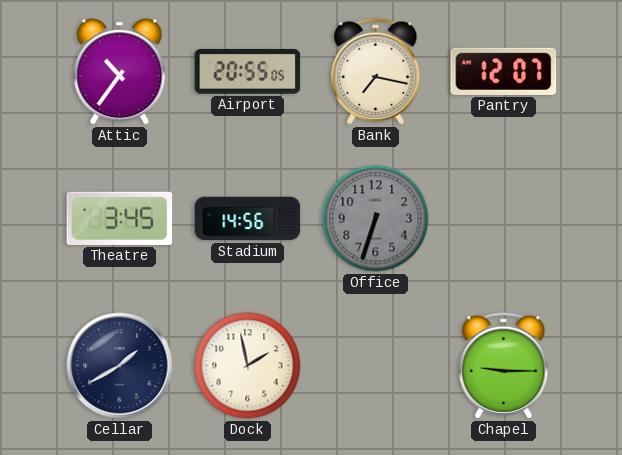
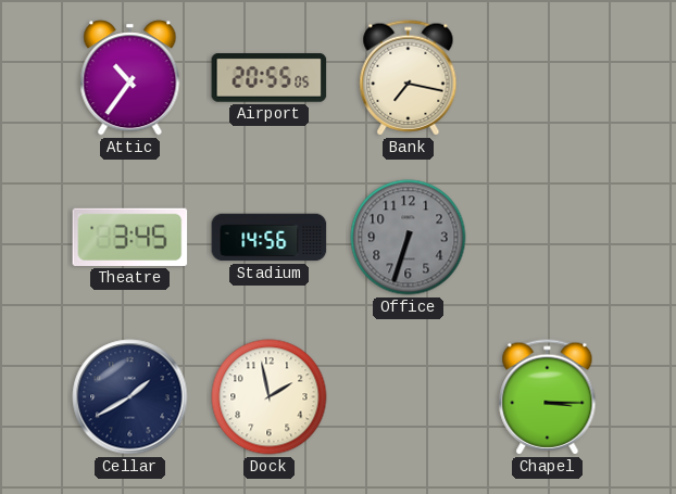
Pantry: 12:07 -> none (504, 71)
Chapel: 9:15 -> 3:15 (548, 397)
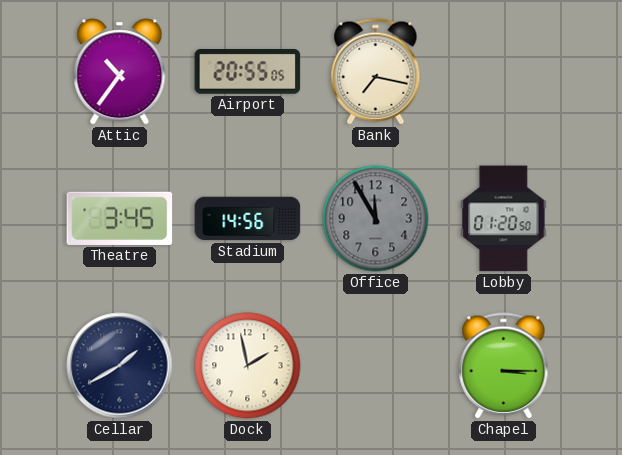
Office: 6:33 -> 11:55 (376, 219)
Lobby: none -> 01:20 (504, 219)
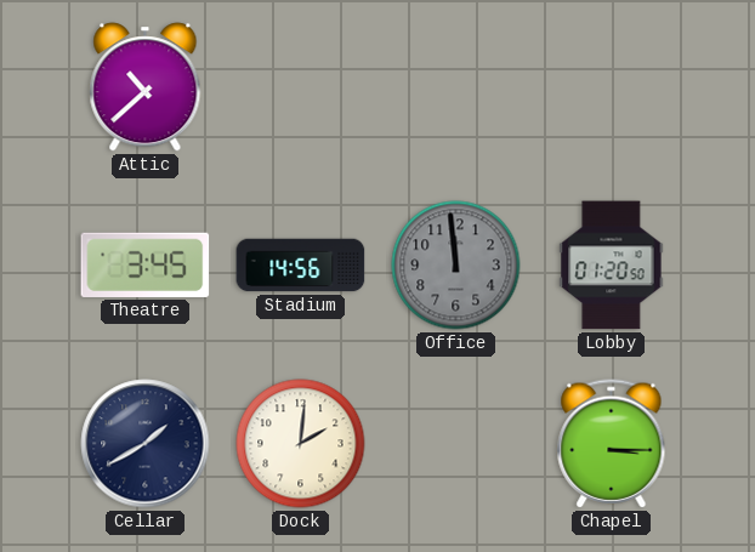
Attic: 10:36 -> 10:38 (146, 87)
Airport: 20:55 -> none (248, 72)
Bank: 7:17 -> none (376, 72)
Office: 11:55 -> 11:59 (456, 266)
Dock: 1:58 -> 2:01 (301, 444)
